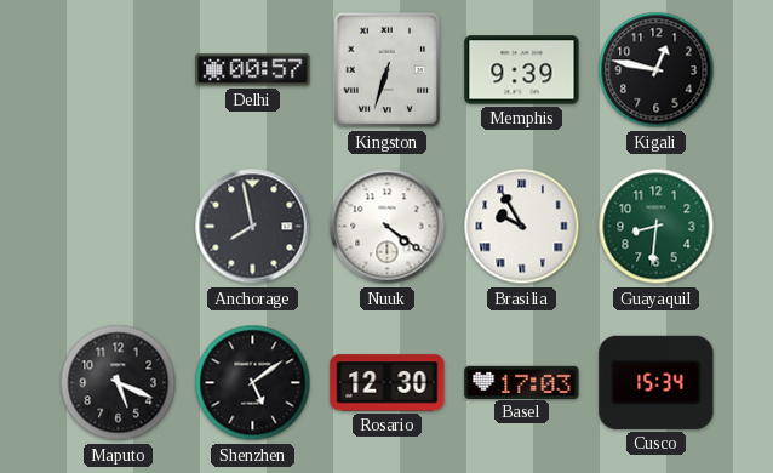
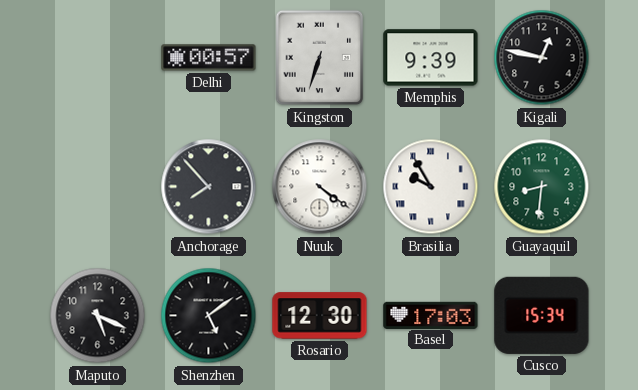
Anchorage: 7:58 -> 7:53 (209, 187)
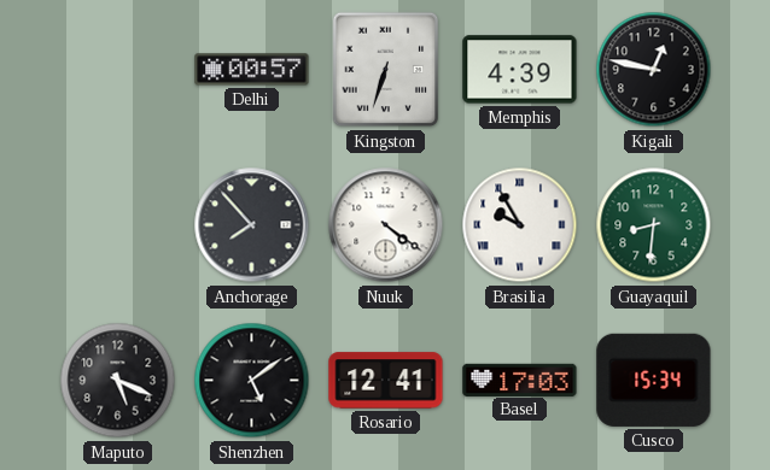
Memphis: 9:39 -> 4:39 (520, 70)
Rosario: 12:30 -> 12:41 (386, 381)
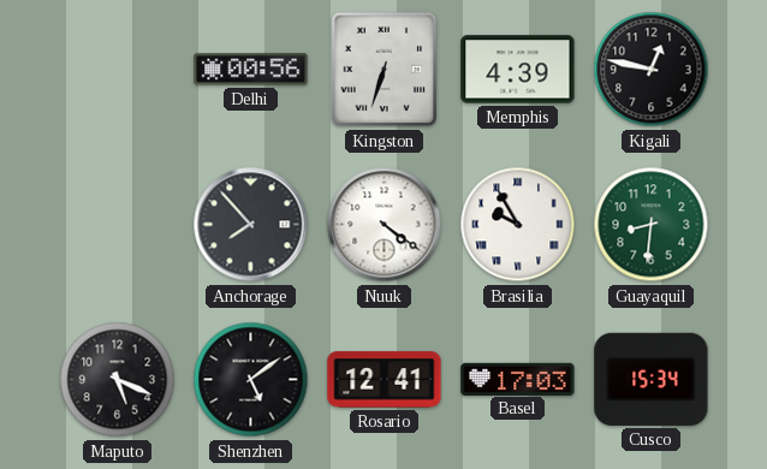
Delhi: 00:57 -> 00:56 (251, 70)
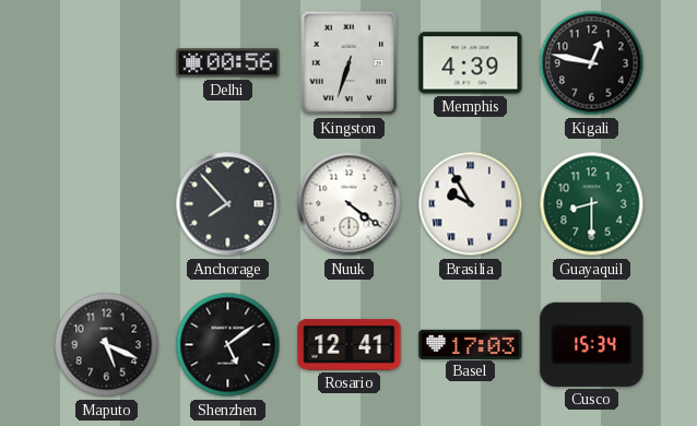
Guayaquil: 8:31 -> 8:30 (592, 204)
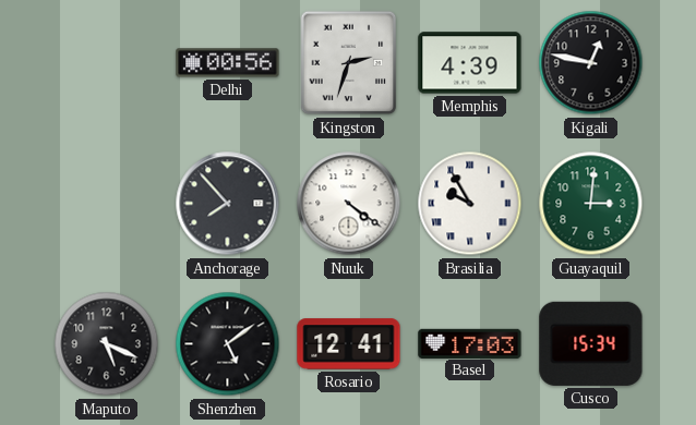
Kingston: 6:33 -> 2:33 (349, 63)
Guayaquil: 8:30 -> 3:01 (591, 204)
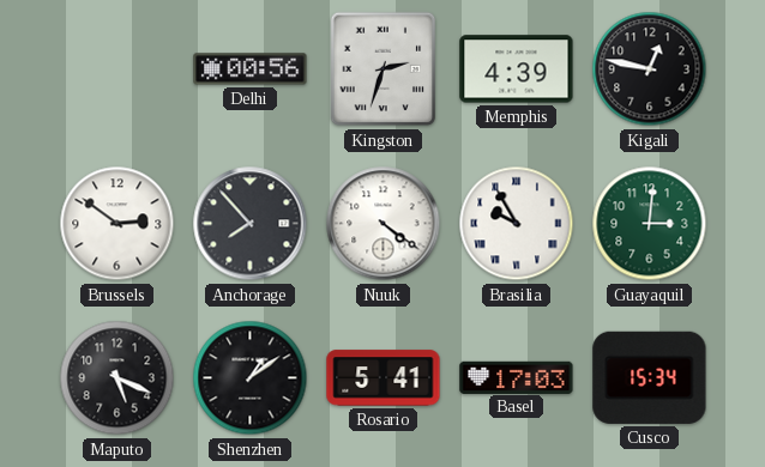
Brussels: none -> 2:51 (118, 224)
Shenzhen: 5:09 -> 1:09 (251, 378)
Rosario: 12:41 -> 5:41 (384, 378)
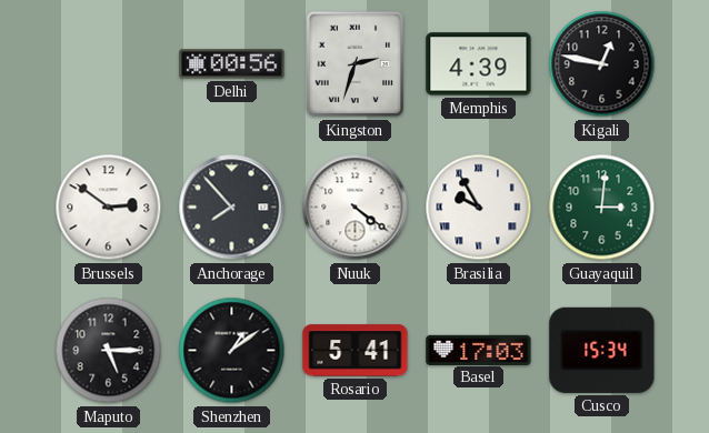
Maputo: 5:19 -> 5:15 (109, 351)
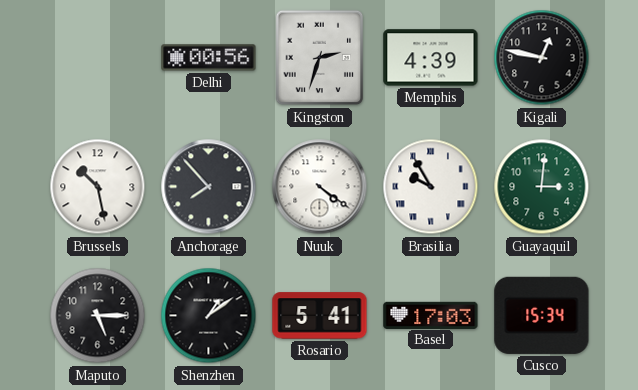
Brussels: 2:51 -> 10:28 (98, 187)
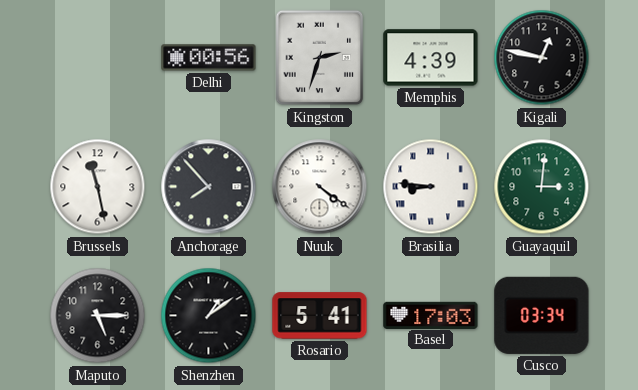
Brussels: 10:28 -> 11:28 (98, 187)
Brasilia: 9:55 -> 8:46 (431, 187)
Cusco: 15:34 -> 03:34 (542, 315)
